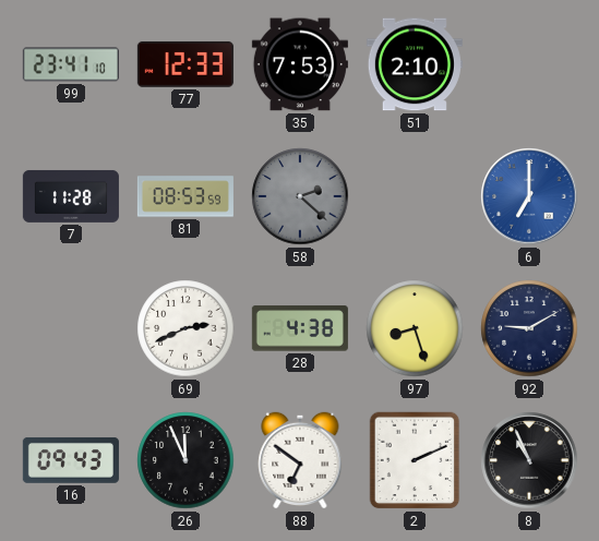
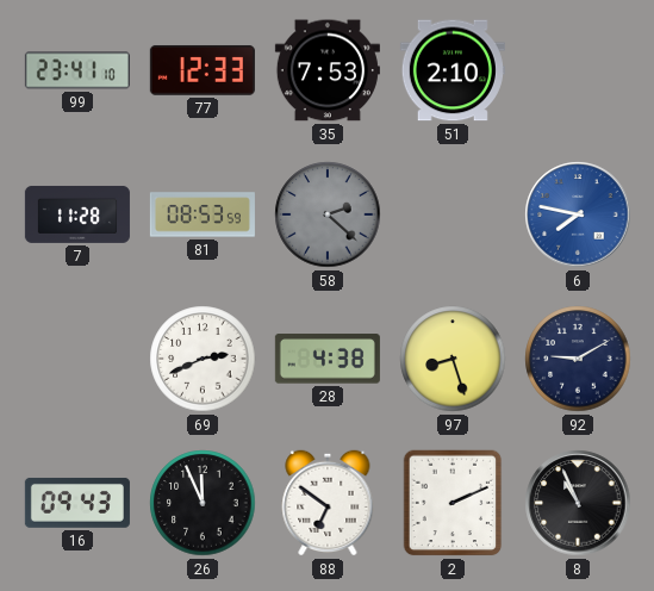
6: 7:00 -> 7:47 (578, 214)
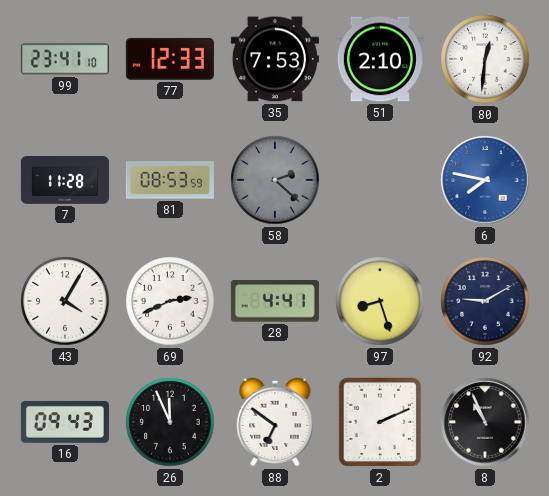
80: none -> 12:31 (485, 59)
43: none -> 4:05 (65, 301)
28: 4:38 -> 4:41 (275, 301)
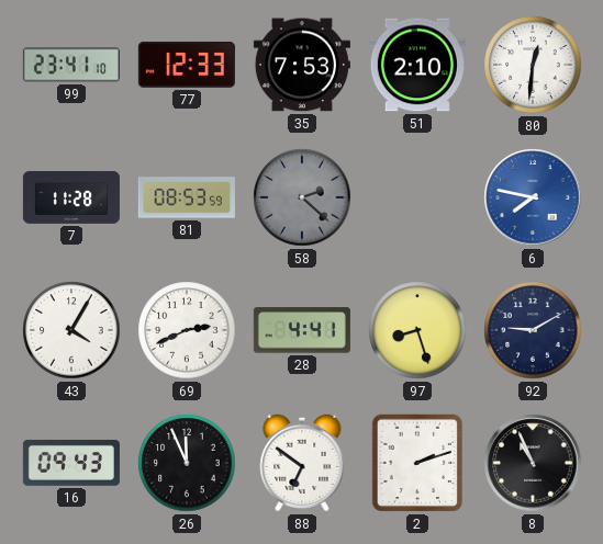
2: 2:11 -> 2:12 (417, 463)
